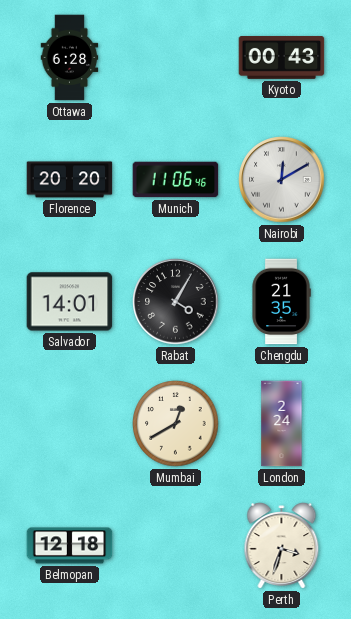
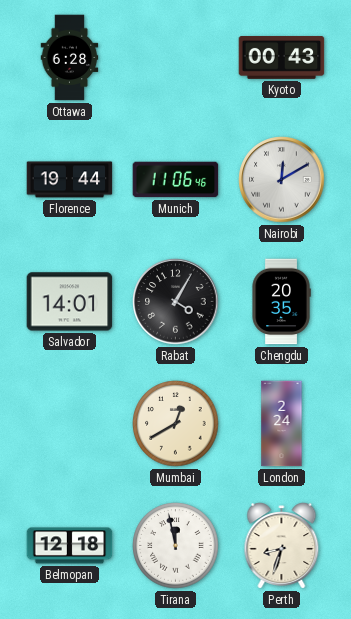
Florence: 20:20 -> 19:44 (70, 180)
Chengdu: 21:35 -> 20:35 (281, 302)
Tirana: none -> 11:58 (176, 546)
Perth: 3:33 -> 8:33 (282, 546)
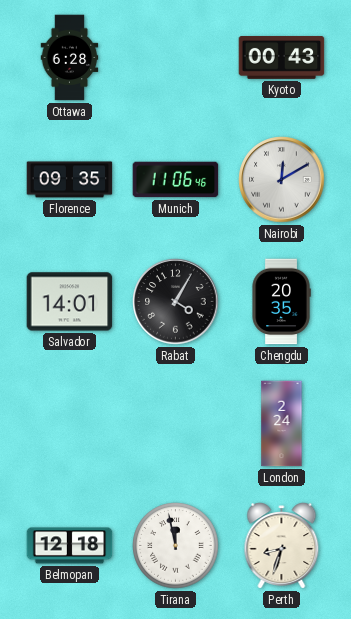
Florence: 19:44 -> 09:35 (70, 180)
Mumbai: 12:40 -> none (176, 424)
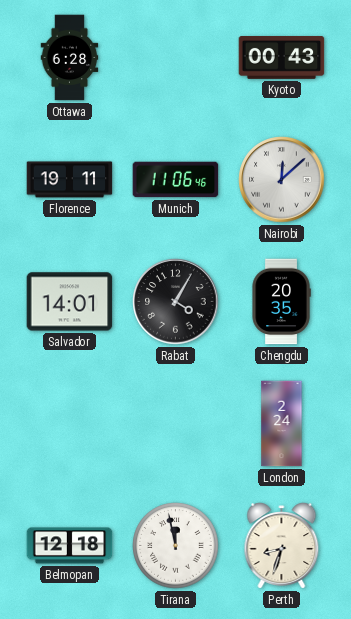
Florence: 09:35 -> 19:11 (70, 180)
Nairobi: 12:10 -> 12:08 (282, 180)
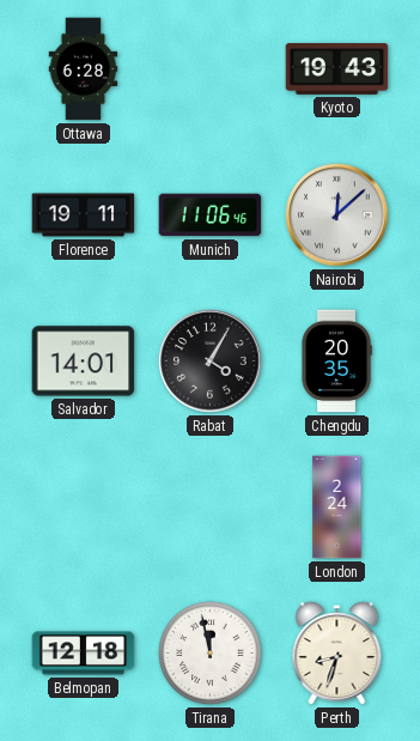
Kyoto: 00:43 -> 19:43 (337, 69)
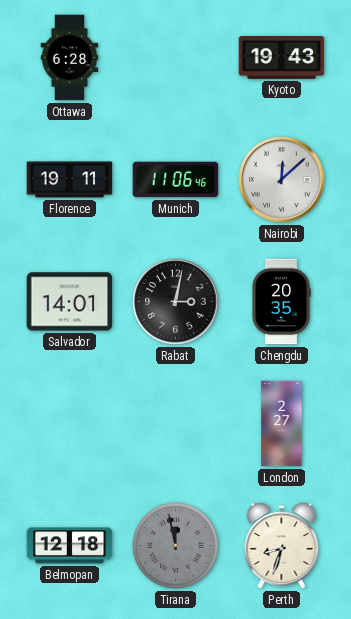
Rabat: 4:05 -> 3:02 (176, 302)
London: 2:24 -> 2:27 (282, 424)
Tirana dial: white -> grey (176, 546)
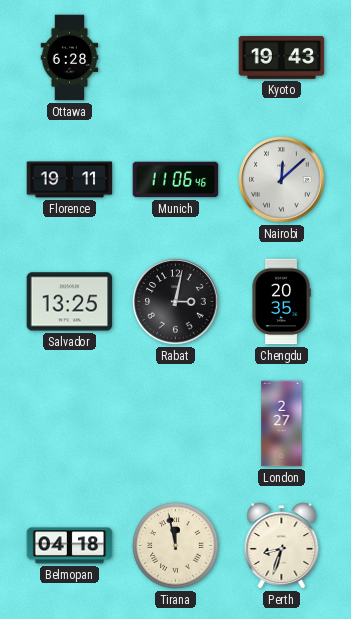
Salvador: 14:01 -> 13:25 (70, 302)
Belmopan: 12:18 -> 04:18 (70, 546)
Tirana dial: grey -> cream (176, 546)
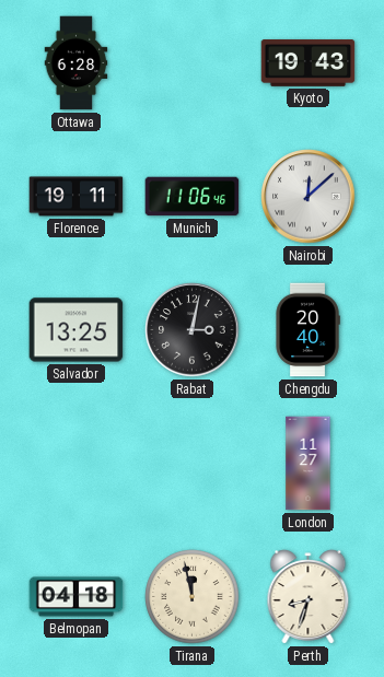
Chengdu: 20:35 -> 20:40 (307, 330)
London: 2:27 -> 11:27 (309, 464)
